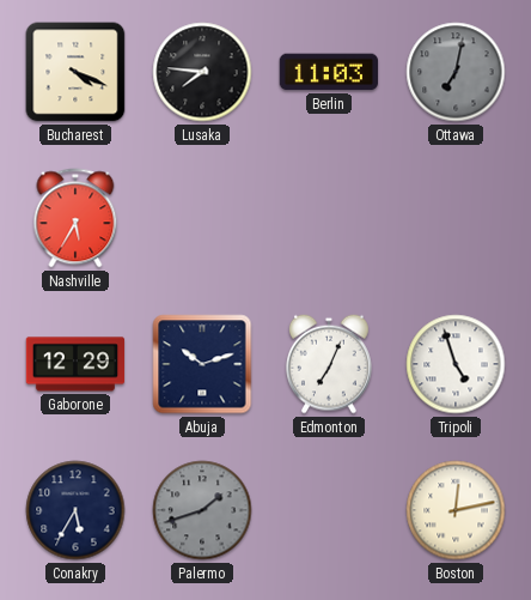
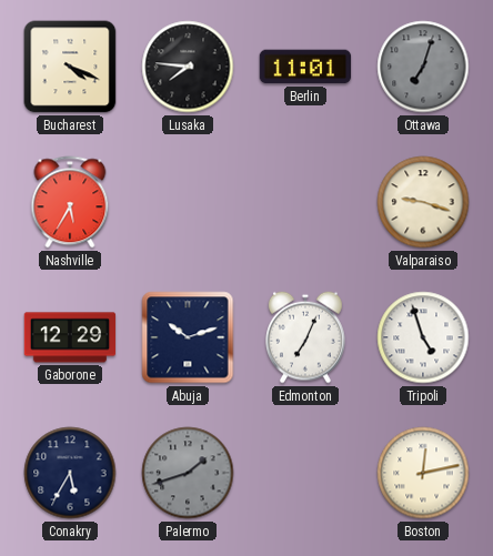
Berlin: 11:03 -> 11:01 (305, 67)
Ottawa: 7:02 -> 7:03 (423, 67)
Valparaiso: none -> 9:18 (423, 202)
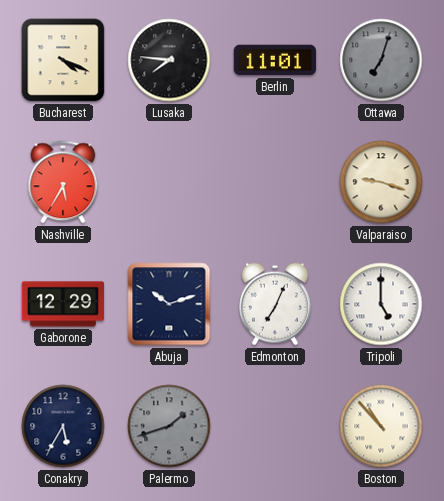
Tripoli: 4:57 -> 5:00 (381, 304)
Boston: 12:13 -> 10:53 (381, 426)
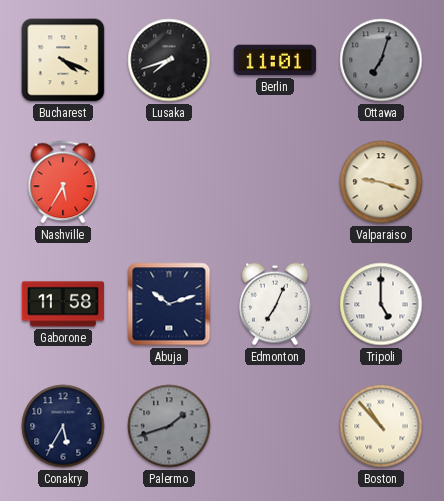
Lusaka: 7:46 -> 7:42 (169, 60)
Gaborone: 12:29 -> 11:58 (63, 304)
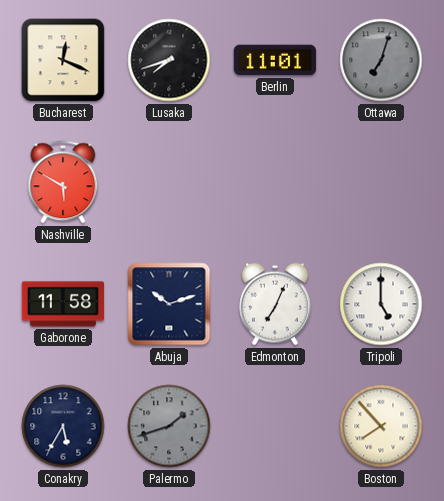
Bucharest: 4:19 -> 12:19 (63, 60)
Nashville: 5:35 -> 5:50 (63, 182)
Valparaiso: 9:18 -> none (381, 182)
Boston: 10:53 -> 7:53 (381, 426)
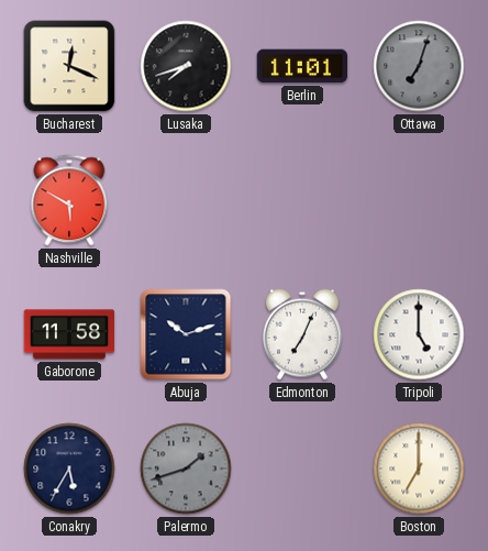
Boston: 7:53 -> 7:00 (419, 469)
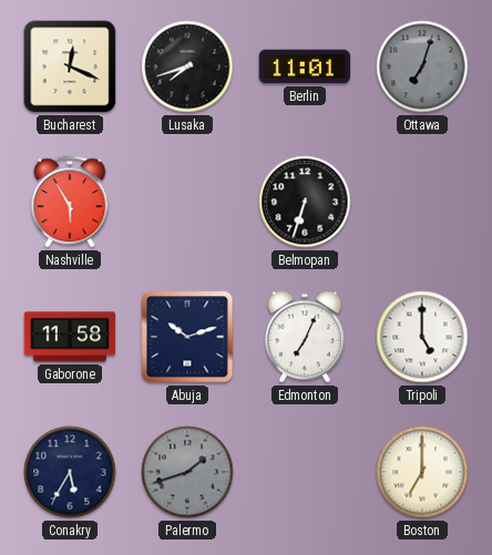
Nashville: 5:50 -> 5:55 (70, 202)
Belmopan: none -> 6:33 (305, 202)
